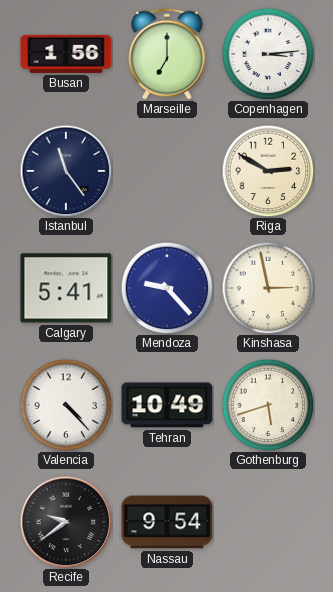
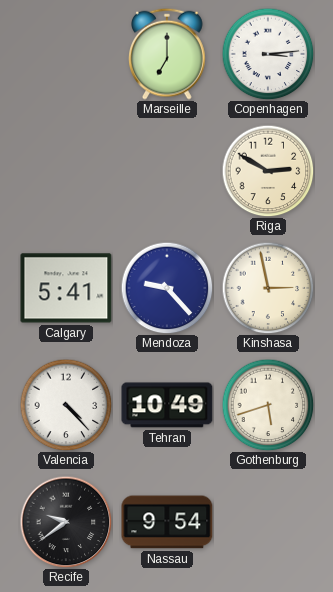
Busan: 1:56 -> none (66, 54)
Istanbul: 11:24 -> none (66, 171)
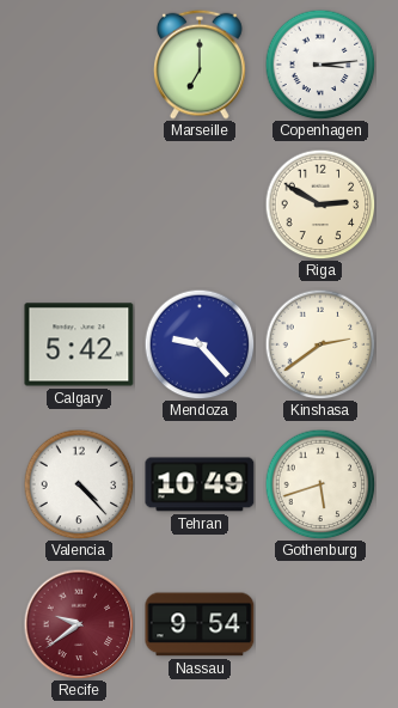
Calgary: 5:41 -> 5:42 (79, 344)
Kinshasa: 2:58 -> 2:39 (320, 344)
Recife dial: black -> burgundy (79, 624)
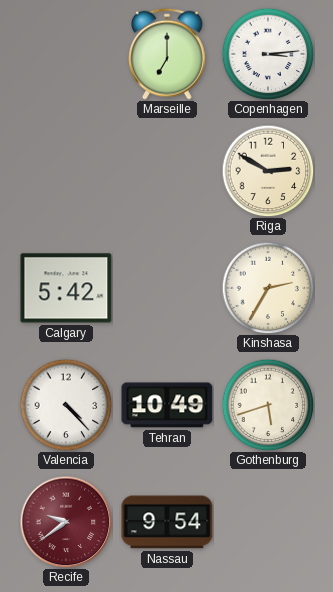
Mendoza: 9:23 -> none (200, 344)
Kinshasa: 2:39 -> 2:35 (268, 288)
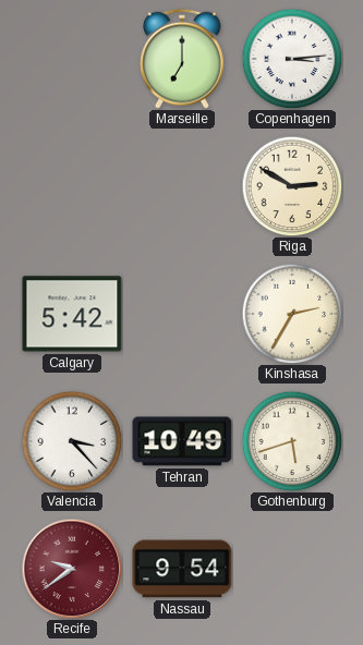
Valencia: 4:23 -> 3:23 (72, 441)
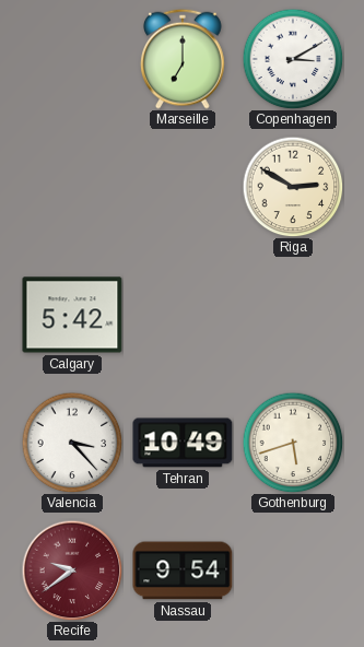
Copenhagen: 3:14 -> 3:10 (293, 59)
Kinshasa: 2:35 -> none (292, 314)
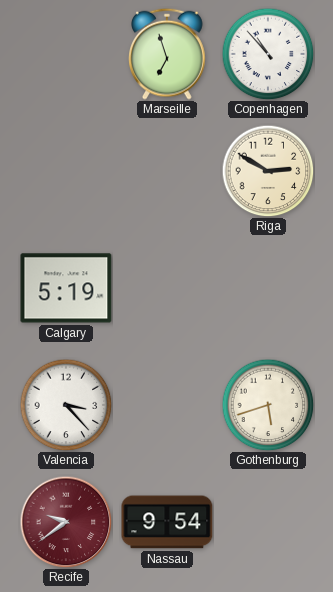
Marseille: 7:00 -> 6:57 (167, 54)
Copenhagen: 3:10 -> 10:53 (268, 54)
Calgary: 5:42 -> 5:19 (66, 288)
Tehran: 10:49 -> none (183, 443)
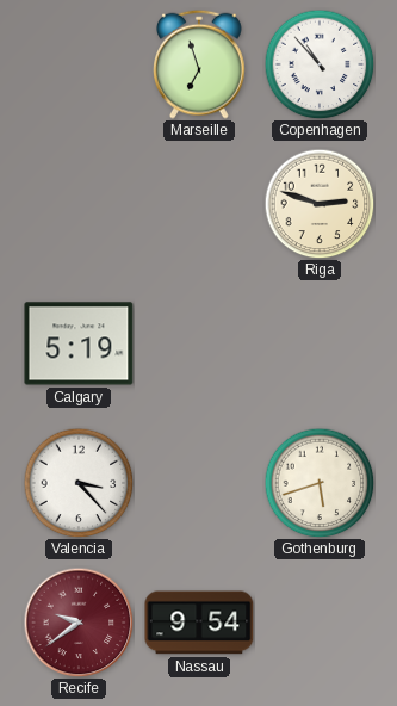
Riga: 2:50 -> 2:48 (320, 204)
